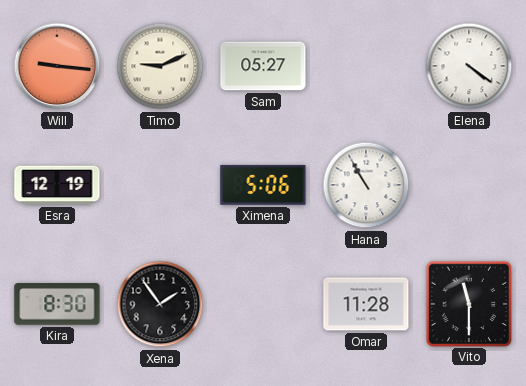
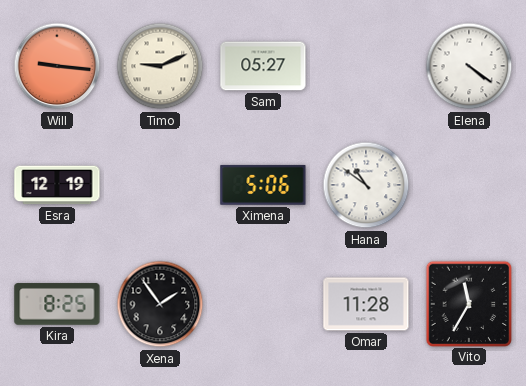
Hana: 10:55 -> 10:51 (366, 185)
Kira: 8:30 -> 8:25 (57, 304)
Vito: 11:30 -> 11:35 (468, 303)
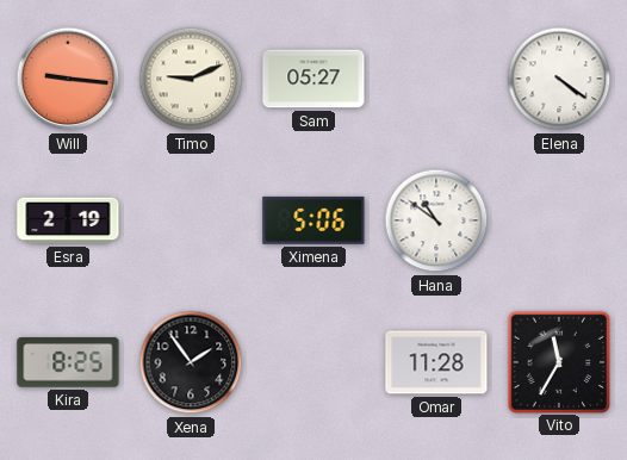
Esra: 12:19 -> 2:19 (68, 220)
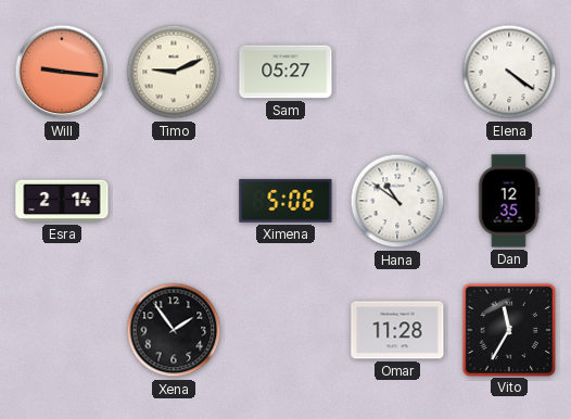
Esra: 2:19 -> 2:14 (62, 201)
Dan: none -> 12:35 (509, 201)
Kira: 8:25 -> none (68, 362)
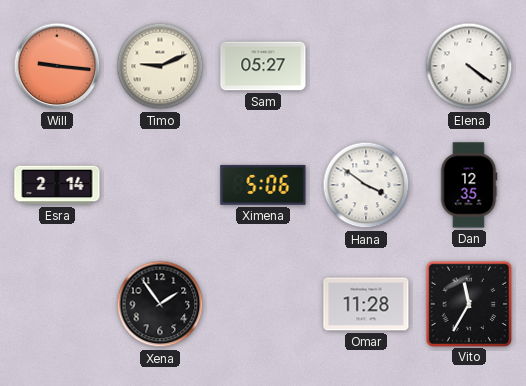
Hana: 10:51 -> 3:51 (366, 185)
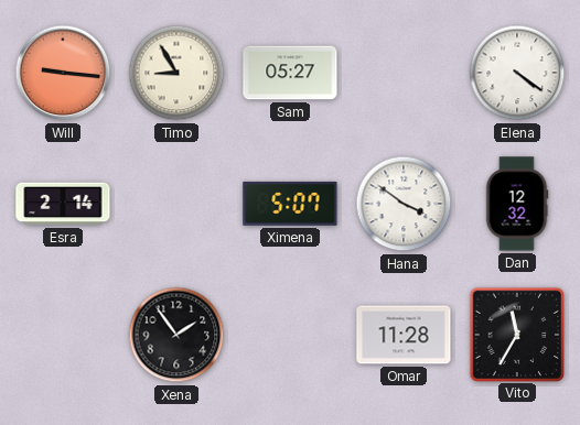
Timo: 9:11 -> 8:55 (176, 73)
Ximena: 5:06 -> 5:07 (290, 204)
Dan: 12:35 -> 12:32 (517, 204)
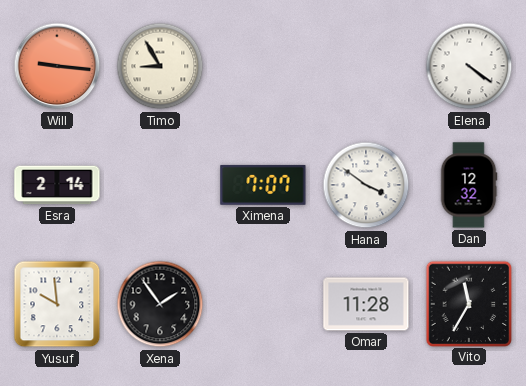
Sam: 05:27 -> none (290, 73)
Ximena: 5:07 -> 7:07 (263, 185)
Yusuf: none -> 9:59 (57, 304)
